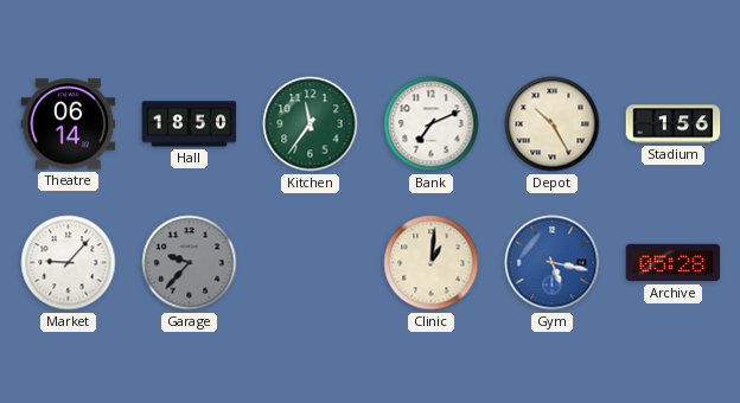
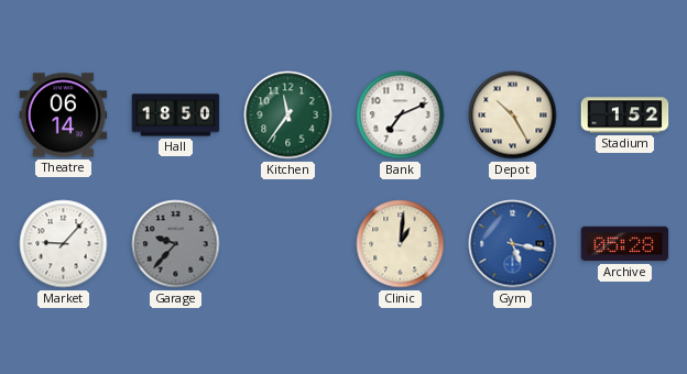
Stadium: 1:56 -> 1:52 (625, 116)
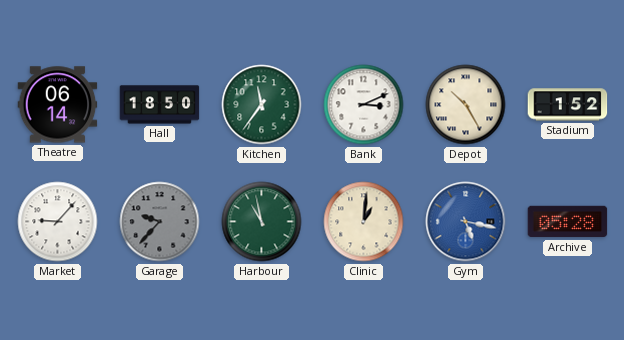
Bank: 7:11 -> 3:11 (364, 105)
Harbour: none -> 10:58 (262, 222)
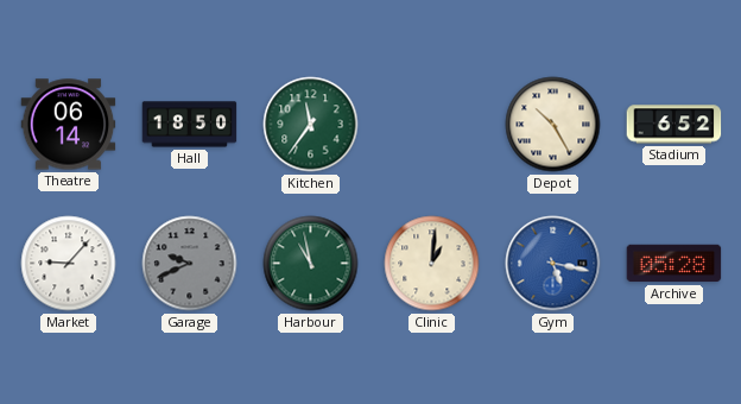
Bank: 3:11 -> none (364, 105)
Stadium: 1:52 -> 6:52 (674, 125)
Garage: 9:37 -> 9:41 (190, 264)
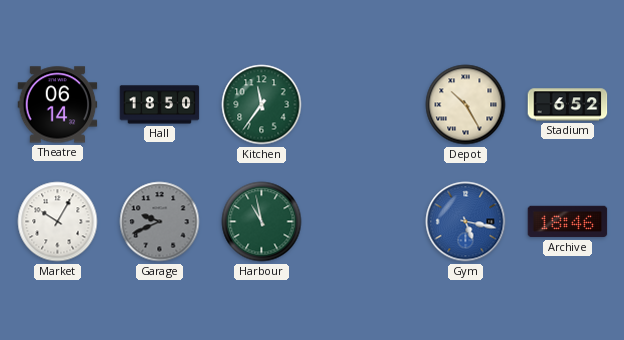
Market: 9:07 -> 10:05 (58, 222)
Clinic: 1:01 -> none (432, 264)
Archive: 05:28 -> 18:46 (568, 222)
